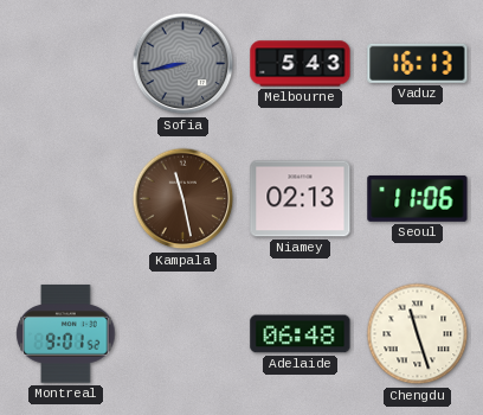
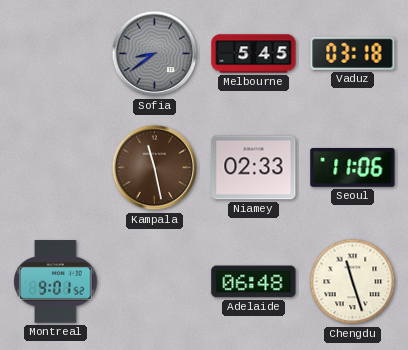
Sofia: 8:43 -> 8:39 (155, 54)
Melbourne: 5:43 -> 5:45 (254, 54)
Vaduz: 16:13 -> 03:18 (353, 53)
Niamey: 02:13 -> 02:33 (254, 168)
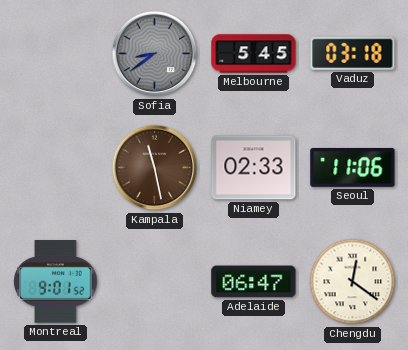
Adelaide: 06:48 -> 06:47 (254, 282)
Chengdu: 11:27 -> 12:21 (353, 282)
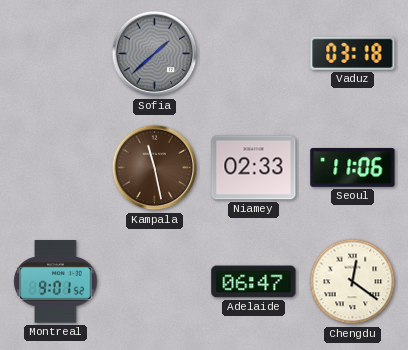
Sofia: 8:39 -> 1:38 (155, 54)
Melbourne: 5:45 -> none (254, 54)
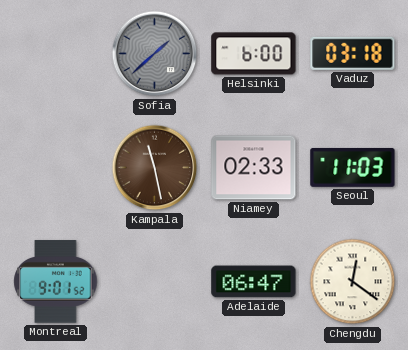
Helsinki: none -> 6:00 (254, 54)
Seoul: 11:06 -> 11:03 (353, 167)
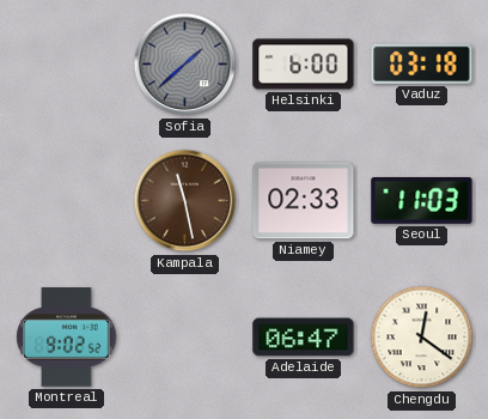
Montreal: 9:01 -> 9:02 (67, 338)
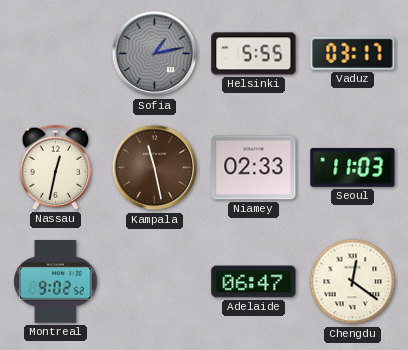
Sofia: 1:38 -> 1:13 (155, 54)
Helsinki: 6:00 -> 5:55 (254, 54)
Vaduz: 03:18 -> 03:17 (353, 53)
Nassau: none -> 12:32 (56, 167)
